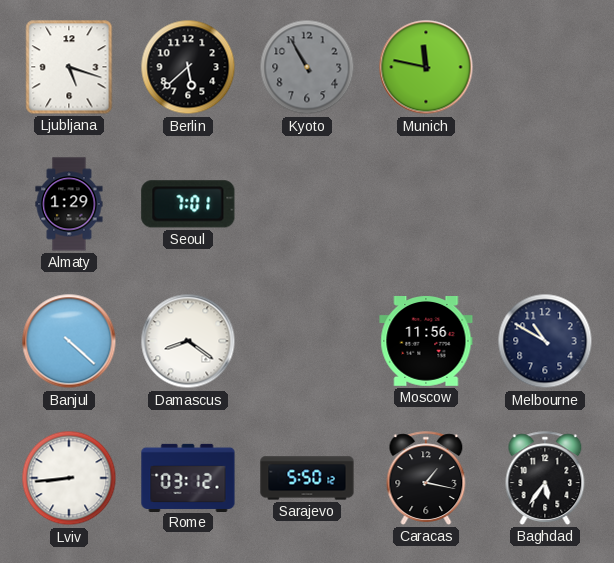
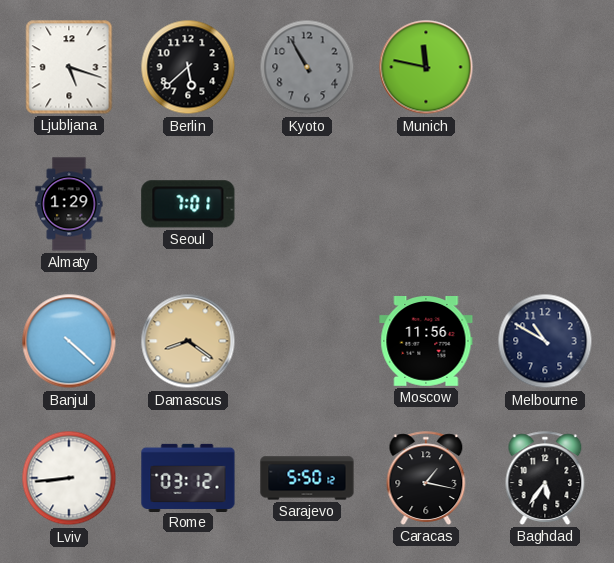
Damascus dial: white -> champagne (188, 341)
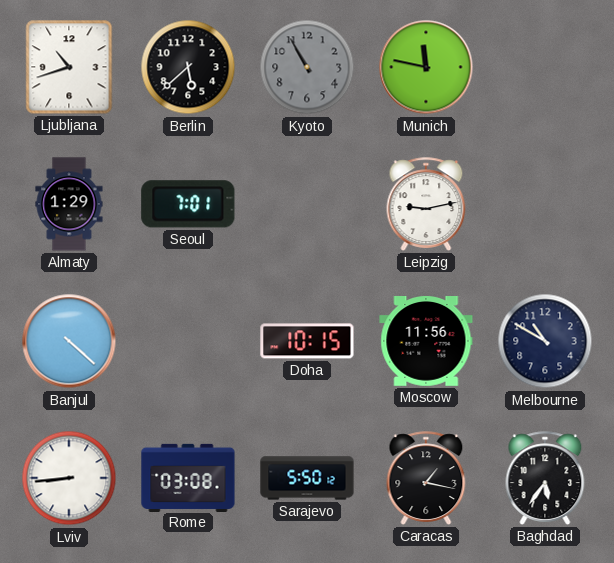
Ljubljana: 5:18 -> 10:42 (69, 67)
Leipzig: none -> 9:13 (426, 204)
Damascus: 8:21 -> none (188, 341)
Doha: none -> 10:15 (307, 341)
Rome: 03:12 -> 03:08 (188, 477)
